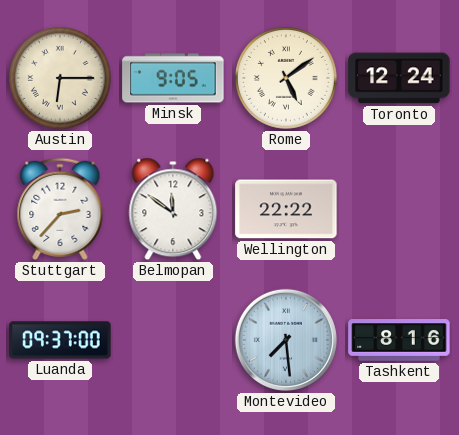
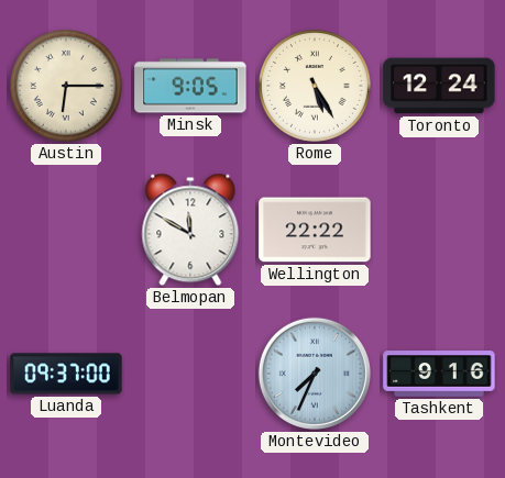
Rome: 5:09 -> 5:25 (315, 86)
Stuttgart: 2:37 -> none (60, 209)
Belmopan: 11:51 -> 11:50 (190, 230)
Montevideo: 7:29 -> 7:34 (315, 374)
Tashkent: 8:16 -> 9:16 (439, 374)
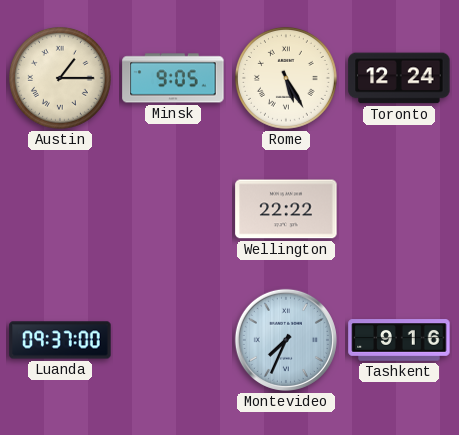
Austin: 6:15 -> 1:15 (60, 78)
Belmopan: 11:50 -> none (190, 230)
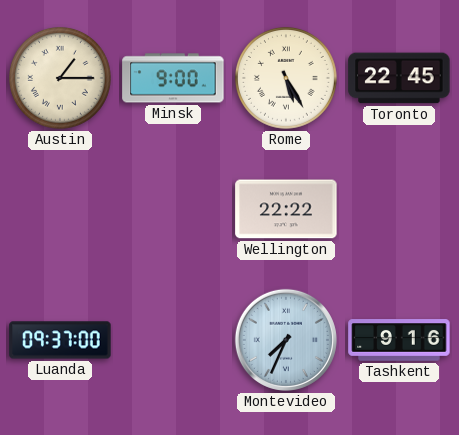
Minsk: 9:05 -> 9:00 (173, 78)
Toronto: 12:24 -> 22:45 (399, 78)
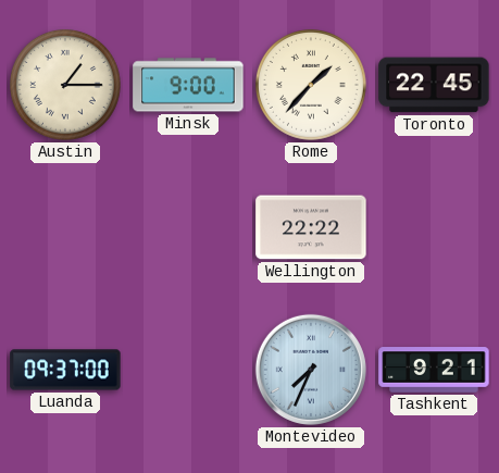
Rome: 5:25 -> 1:37 (311, 85)
Tashkent: 9:16 -> 9:21 (434, 370)
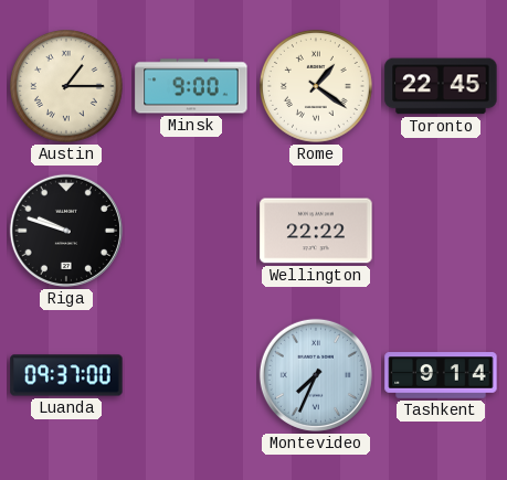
Rome: 1:37 -> 1:21 (316, 86)
Riga: none -> 9:48 (66, 231)
Tashkent: 9:21 -> 9:14 (441, 375)
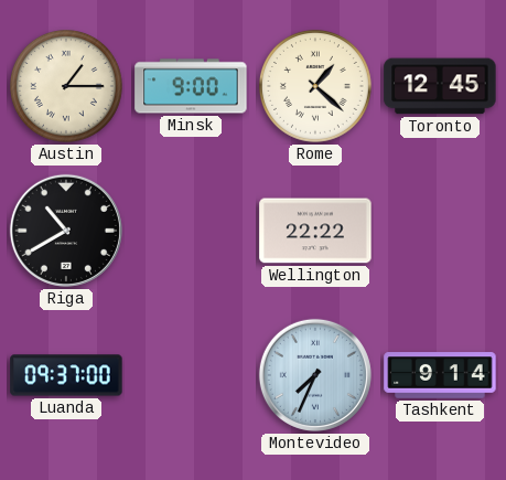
Rome: 1:21 -> 1:22 (315, 86)
Toronto: 22:45 -> 12:45 (440, 86)
Riga: 9:48 -> 10:40 (66, 231)
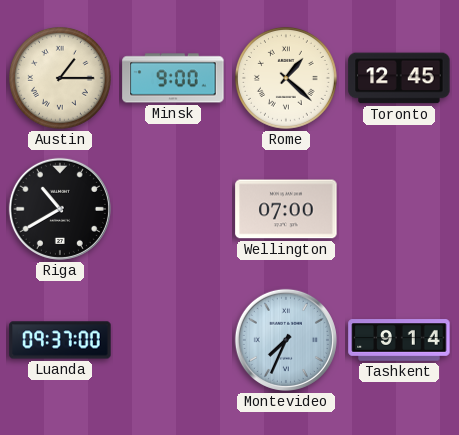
Wellington: 22:22 -> 07:00 (286, 209)
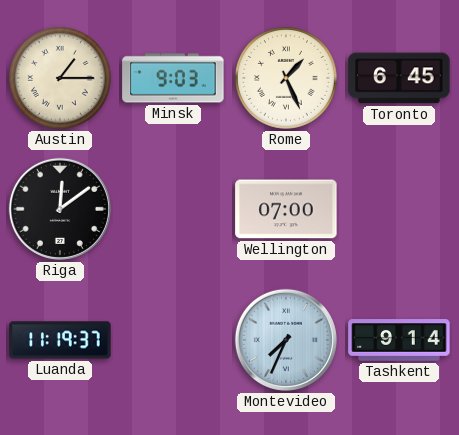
Minsk: 9:00 -> 9:03 (173, 78)
Rome: 1:22 -> 1:26 (286, 78)
Toronto: 12:45 -> 6:45 (399, 78)
Riga: 10:40 -> 12:09 (60, 209)
Luanda: 09:37 -> 11:19 (60, 340)
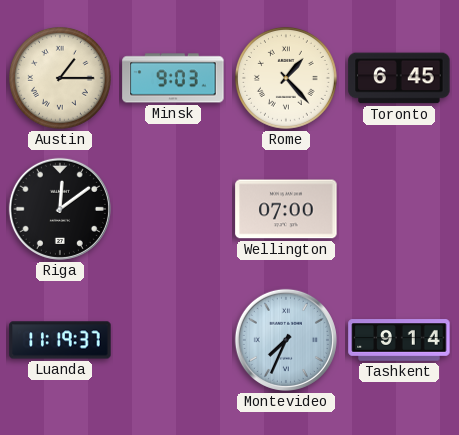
Rome: 1:26 -> 1:23 (286, 78)
